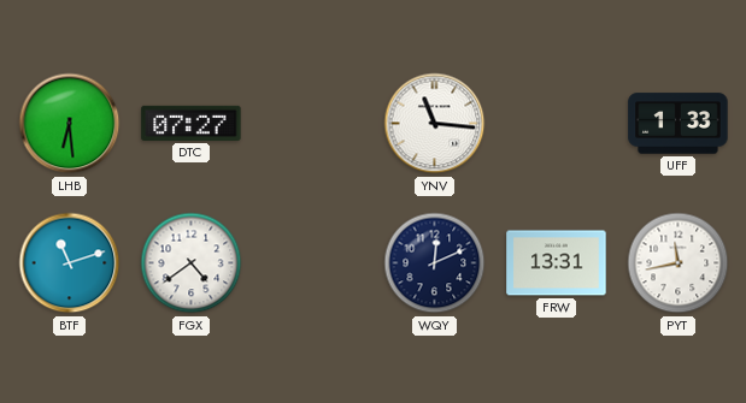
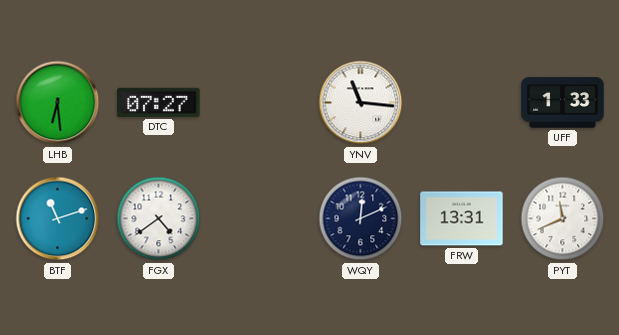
PYT: 11:43 -> 11:41 (563, 219)
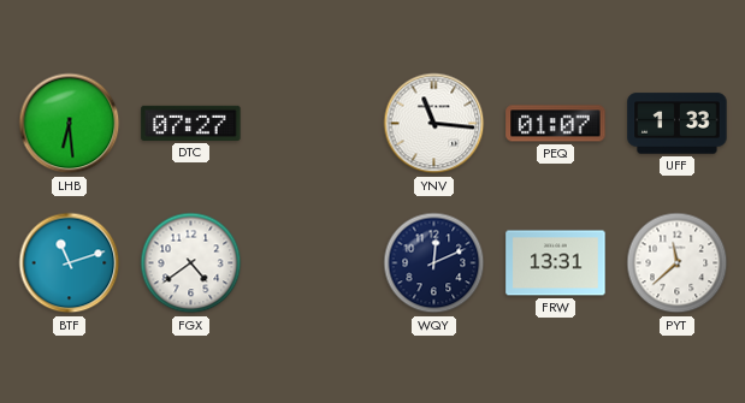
PEQ: none -> 01:07 (556, 124)
PYT: 11:41 -> 11:38 (678, 263)
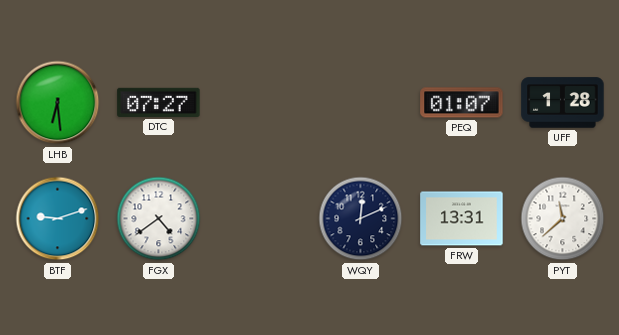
YNV: 11:16 -> none (434, 124)
UFF: 1:33 -> 1:28 (563, 103)
BTF: 11:12 -> 9:12 (58, 219)
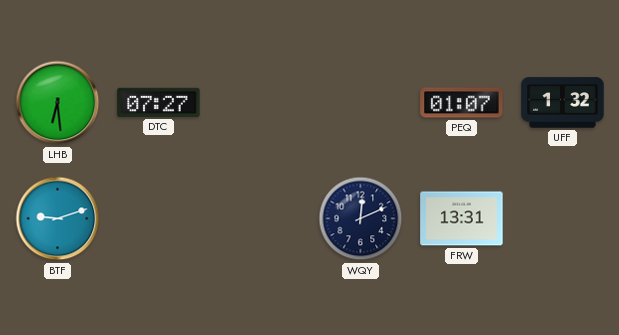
UFF: 1:28 -> 1:32 (563, 103)
FGX: 4:39 -> none (159, 219)
PYT: 11:38 -> none (563, 219)
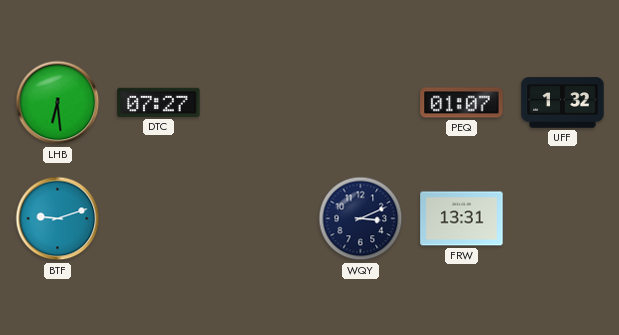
WQY: 12:11 -> 3:11 (361, 219)
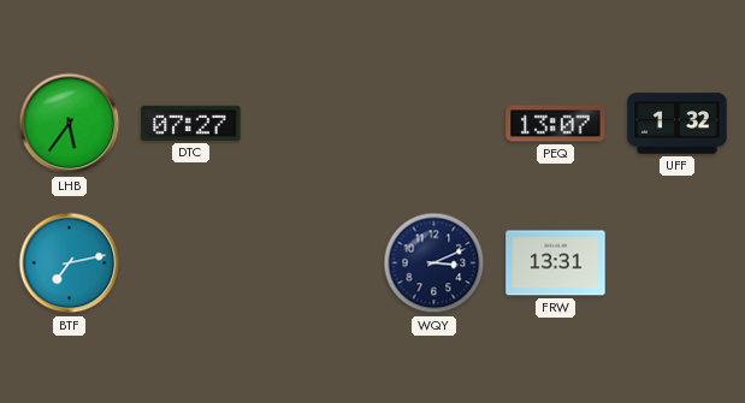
LHB: 6:29 -> 5:36 (70, 124)
PEQ: 01:07 -> 13:07 (556, 124)
BTF: 9:12 -> 7:13 (70, 263)
